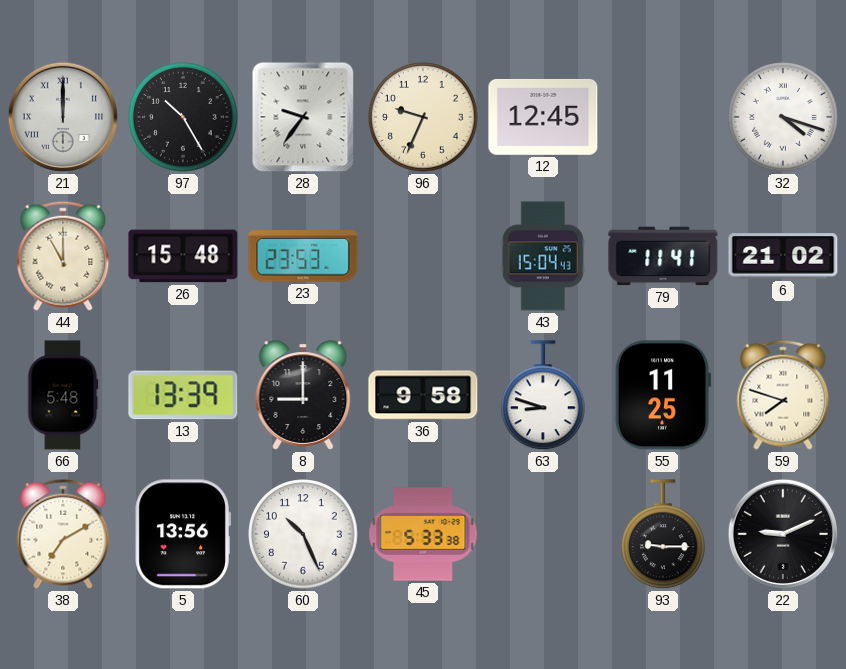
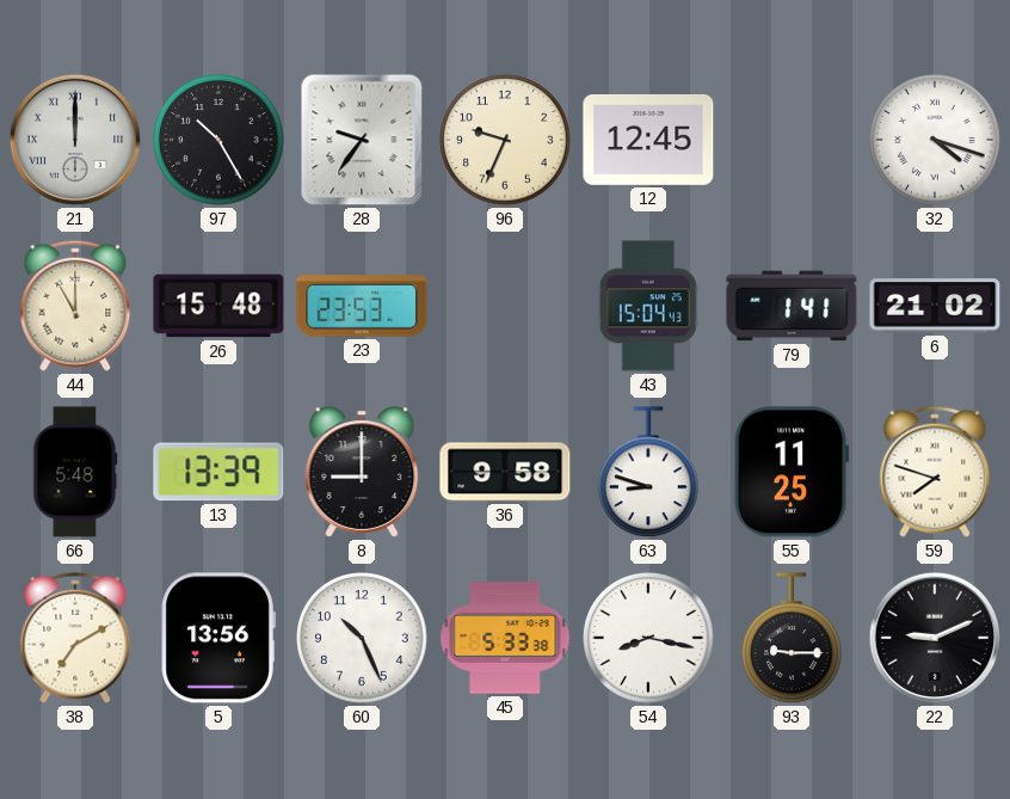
79: 11:41 -> 1:41 (792, 306)
54: none -> 8:17 (648, 638)
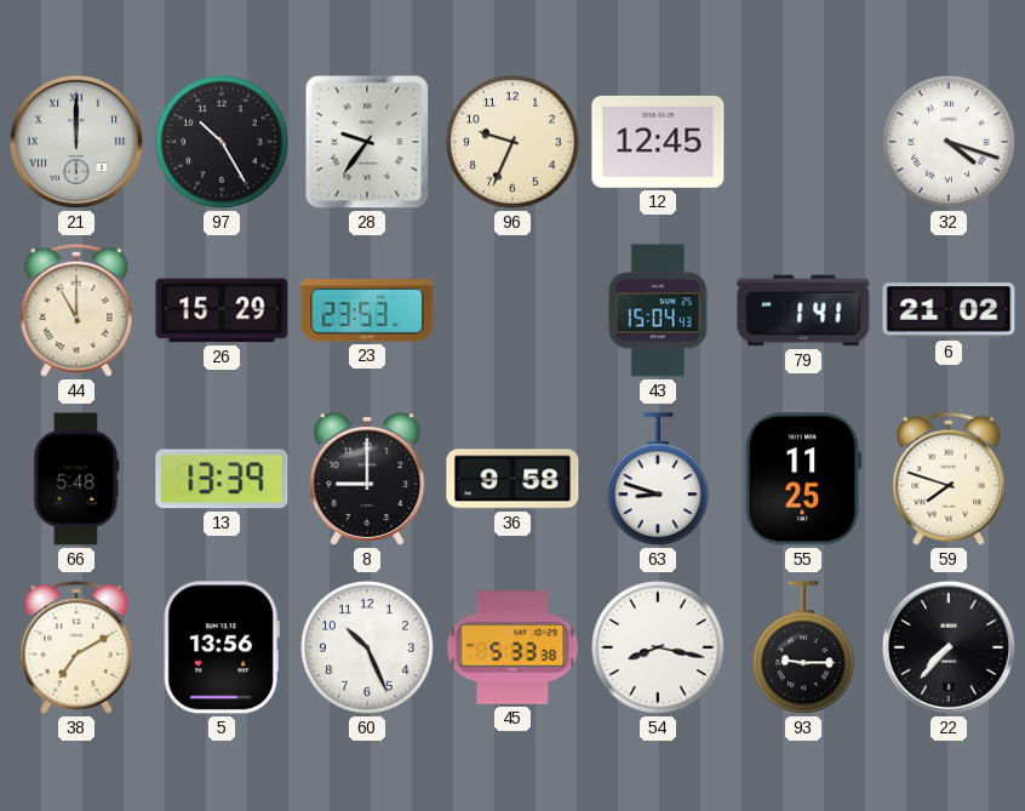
26: 15:48 -> 15:29 (222, 310)
22: 9:11 -> 7:37 (949, 647)
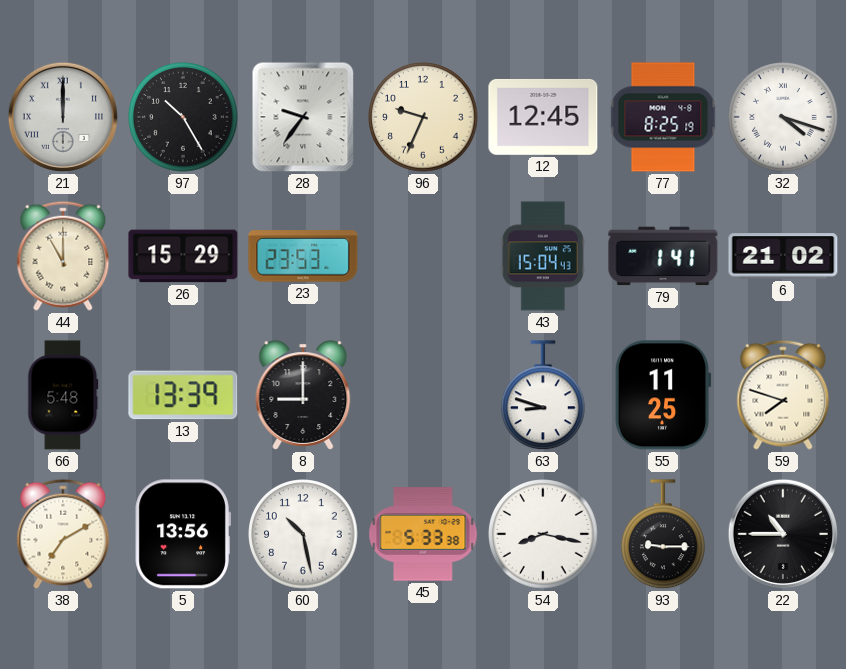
77: none -> 8:25 (663, 117)
36: 9:58 -> none (512, 479)
60: 10:26 -> 10:28 (303, 534)
22: 7:37 -> 10:45 (783, 534)
